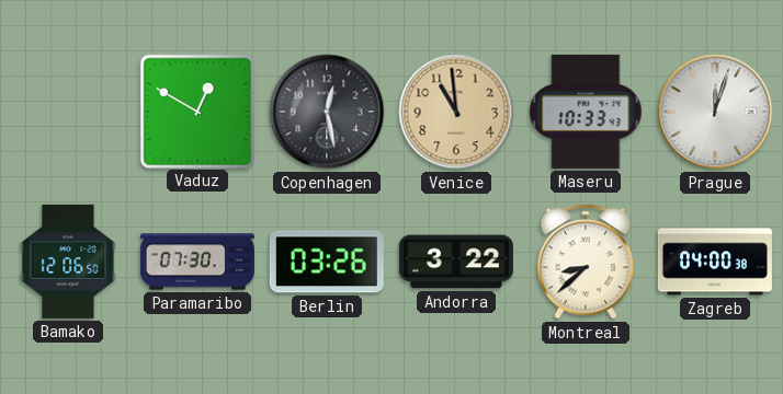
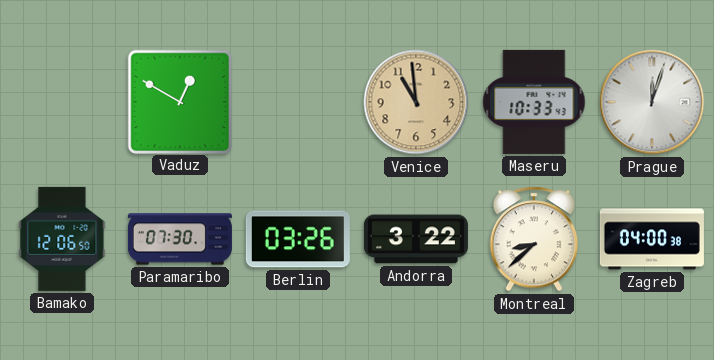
Copenhagen: 12:28 -> none (327, 112)
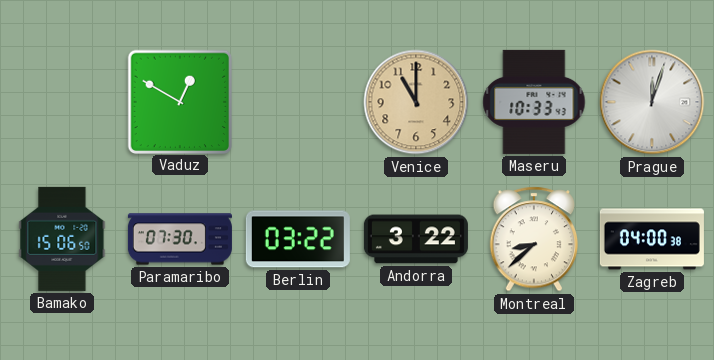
Venice: 10:59 -> 11:00 (416, 102)
Bamako: 12:06 -> 15:06 (62, 239)
Berlin: 03:26 -> 03:22 (298, 239)
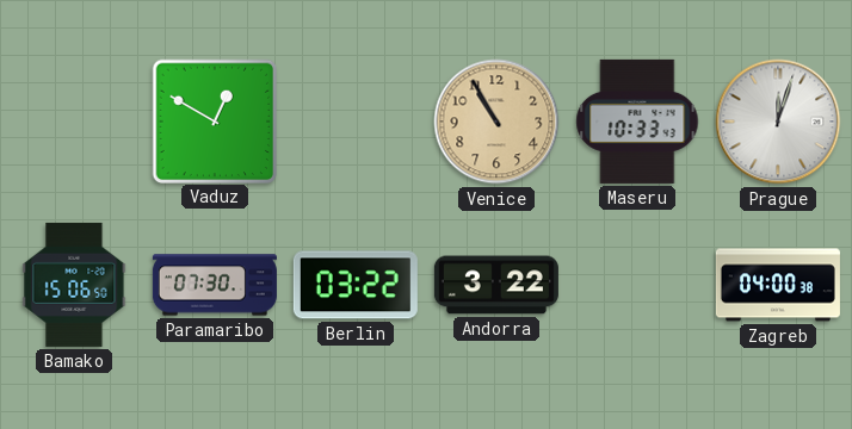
Venice: 11:00 -> 10:55 (496, 122)
Montreal: 8:38 -> none (534, 239)
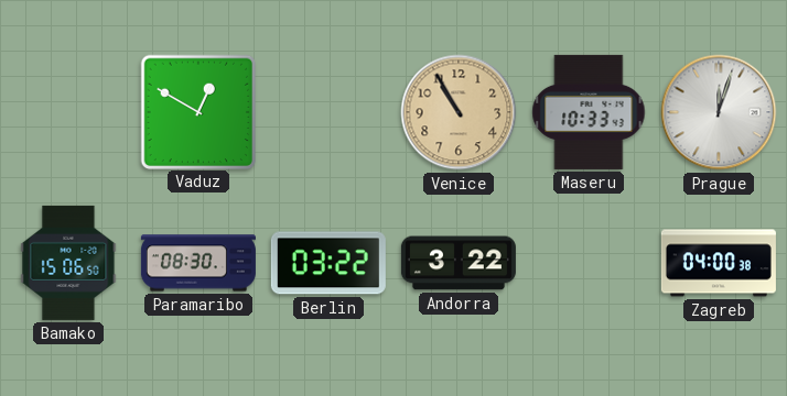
Paramaribo: 07:30 -> 08:30 (198, 263)
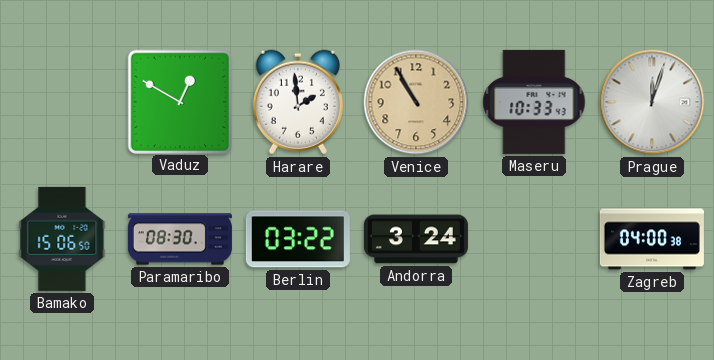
Harare: none -> 1:59 (298, 102)
Andorra: 3:22 -> 3:24 (416, 239)
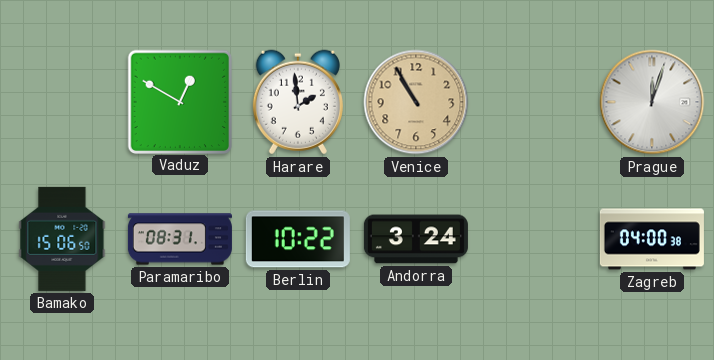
Maseru: 10:33 -> none (534, 102)
Paramaribo: 08:30 -> 08:31 (180, 239)
Berlin: 03:22 -> 10:22 (298, 239)
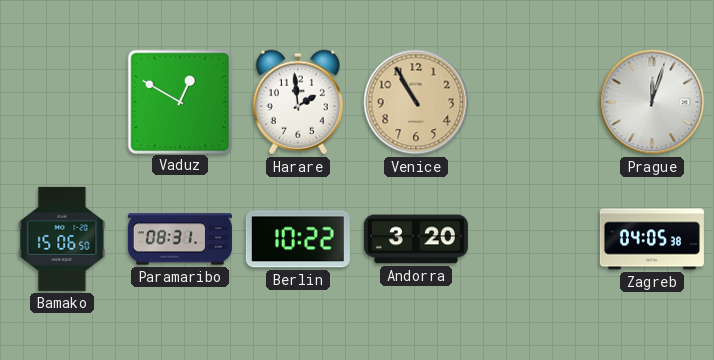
Andorra: 3:24 -> 3:20 (416, 239)
Zagreb: 04:00 -> 04:05 (652, 239)
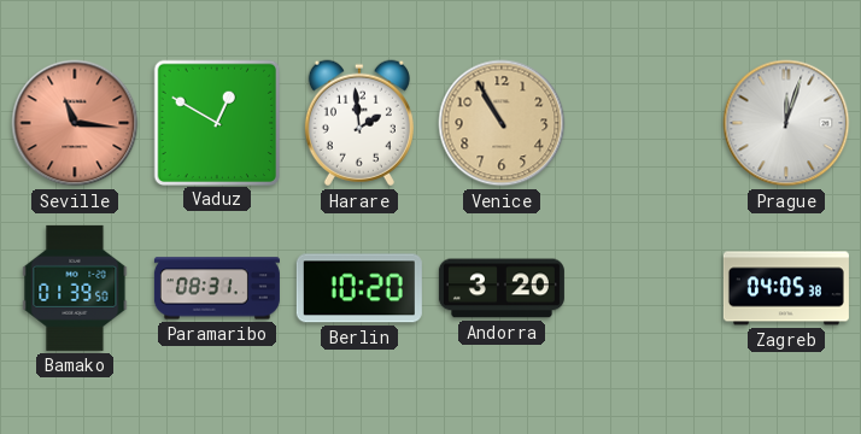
Seville: none -> 11:16 (75, 123)
Bamako: 15:06 -> 01:39 (75, 288)
Berlin: 10:22 -> 10:20 (359, 288)
